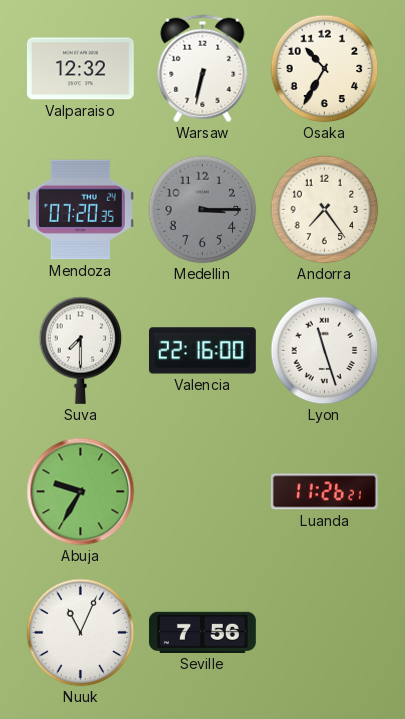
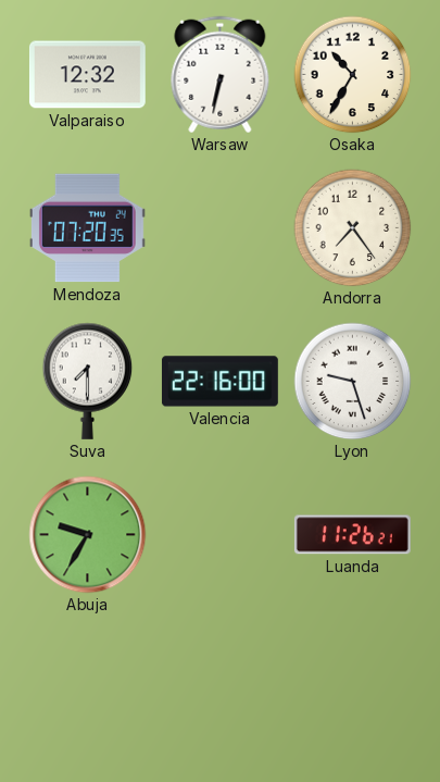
Medellin: 3:15 -> none (203, 210)
Lyon: 11:27 -> 9:27 (353, 382)
Nuuk: 11:04 -> none (81, 633)
Seville: 7:56 -> none (202, 632)
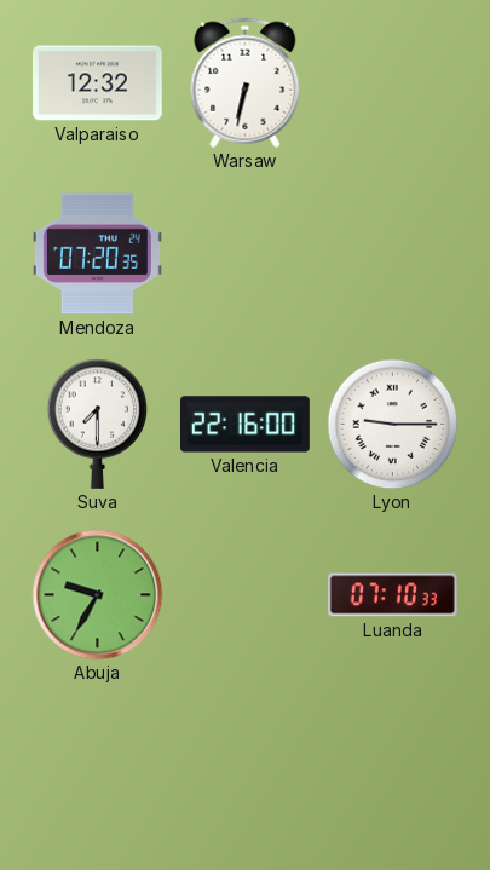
Osaka: 10:35 -> none (353, 75)
Andorra: 7:24 -> none (353, 228)
Lyon: 9:27 -> 9:15 (393, 425)
Luanda: 11:26 -> 07:10 (392, 595)
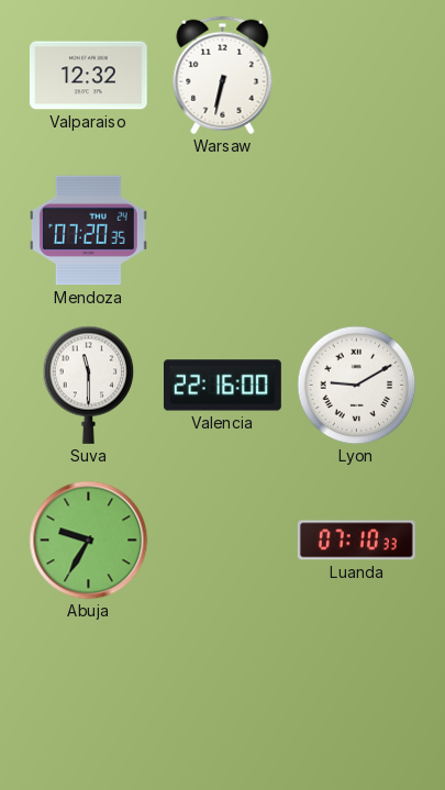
Suva: 7:30 -> 11:30 (89, 385)
Lyon: 9:15 -> 9:10 (357, 386)
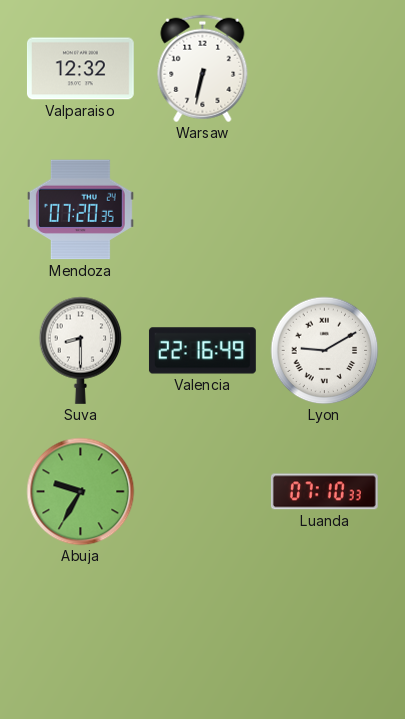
Suva: 11:30 -> 8:30 (81, 350)
Valencia: 22:16:00 -> 22:16:49 (202, 351)
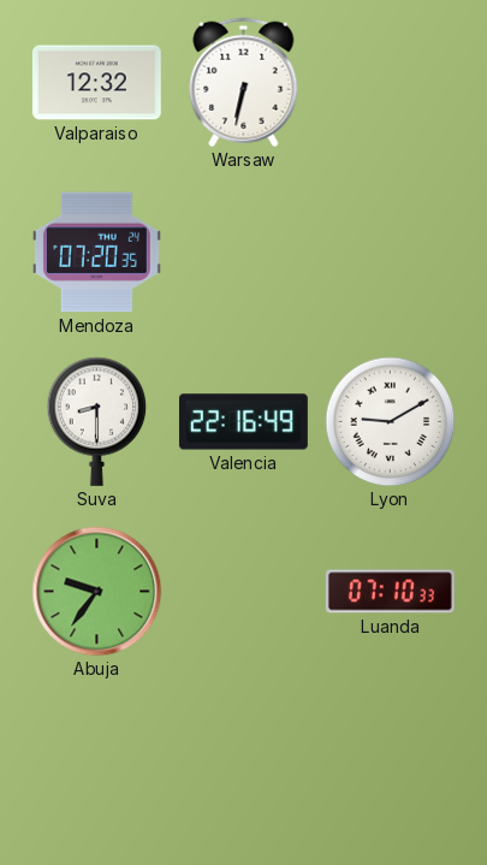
Abuja: 9:35 -> 9:36 (97, 592)
